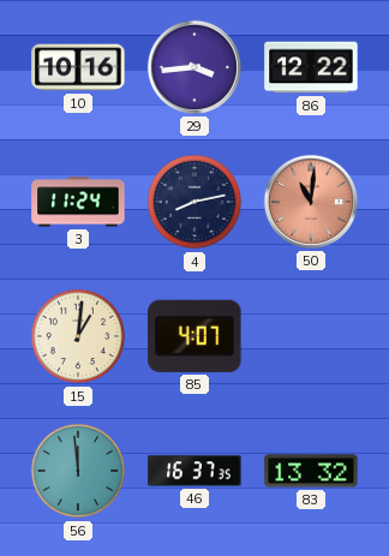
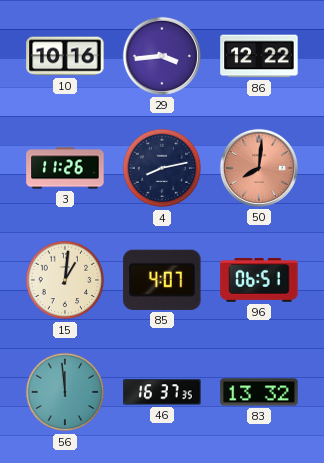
3: 11:24 -> 11:26 (65, 168)
50: 11:01 -> 8:01 (259, 168)
96: none -> 06:51 (259, 280)
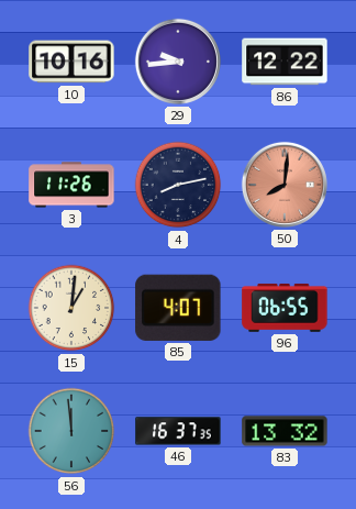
29: 3:44 -> 9:44 (178, 62)
96: 06:51 -> 06:55 (285, 308)
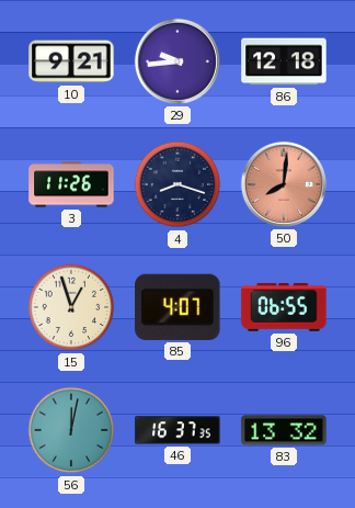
10: 10:16 -> 9:21 (71, 61)
86: 12:22 -> 12:18 (284, 61)
4: 8:13 -> 8:18 (177, 184)
15: 1:01 -> 12:57 (71, 307)
56: 11:59 -> 12:02 (71, 430)
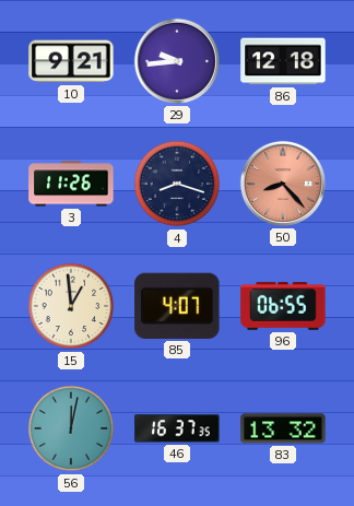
50: 8:01 -> 8:23 (283, 184)
15: 12:57 -> 12:59 (71, 306)
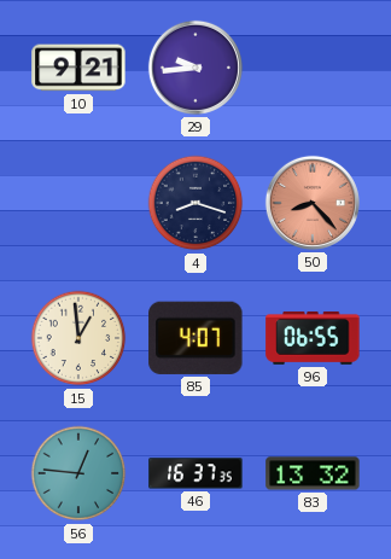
86: 12:18 -> none (283, 61)
3: 11:26 -> none (71, 184)
56: 12:02 -> 12:46 (78, 473)
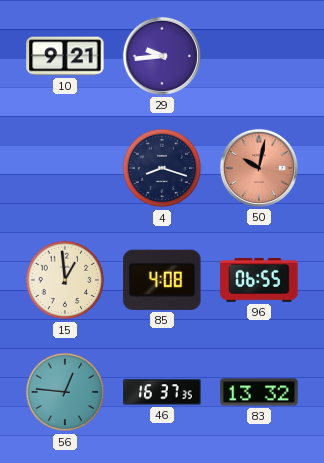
50: 8:23 -> 10:02 (259, 168)
85: 4:07 -> 4:08 (162, 280)
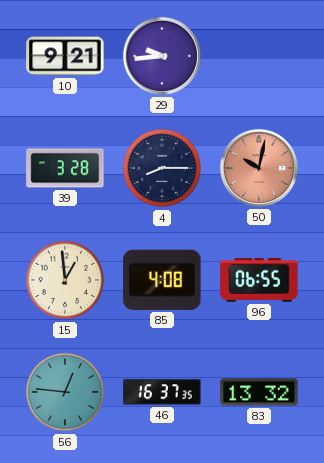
39: none -> 3:28 (65, 168)
4: 8:18 -> 8:15 (162, 168)
